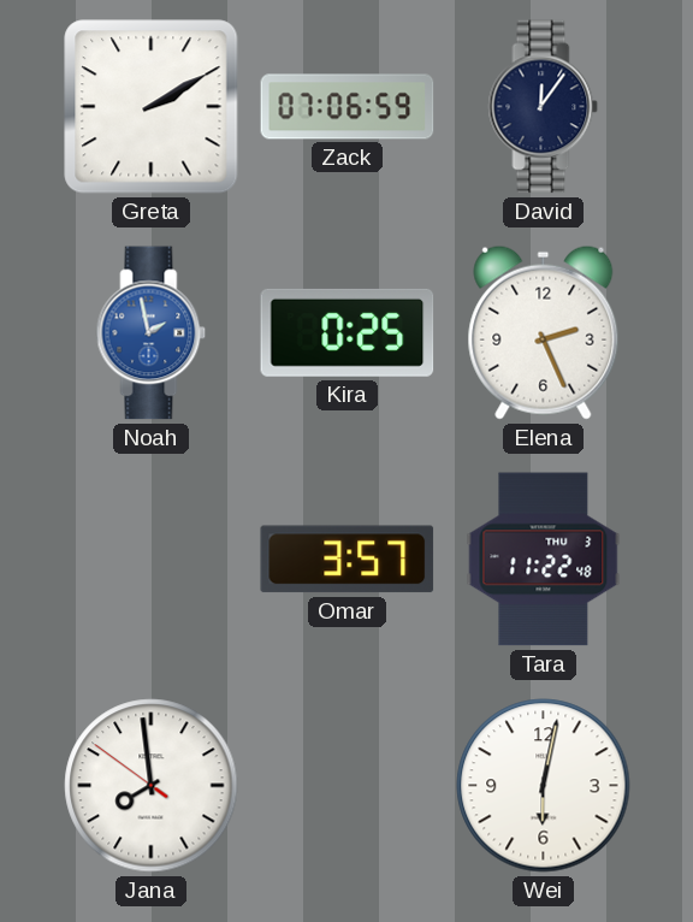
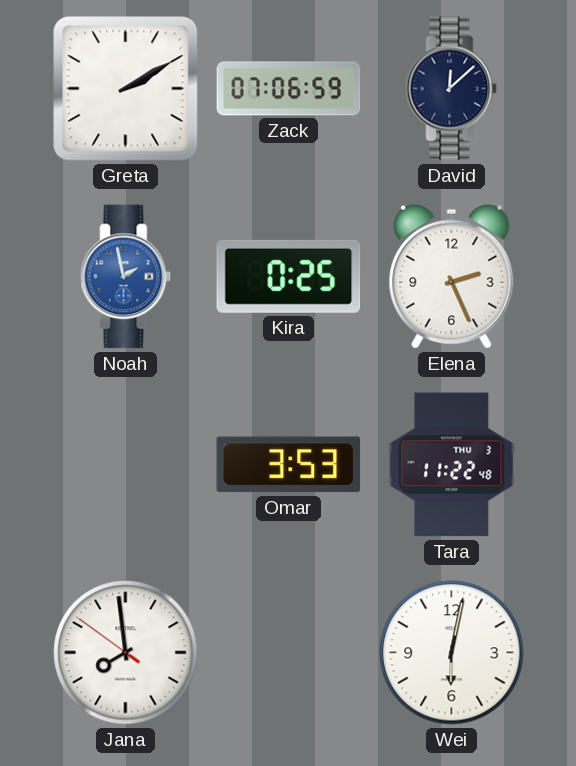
David: 12:06 -> 12:08 (452, 89)
Omar: 3:57 -> 3:53 (289, 465)
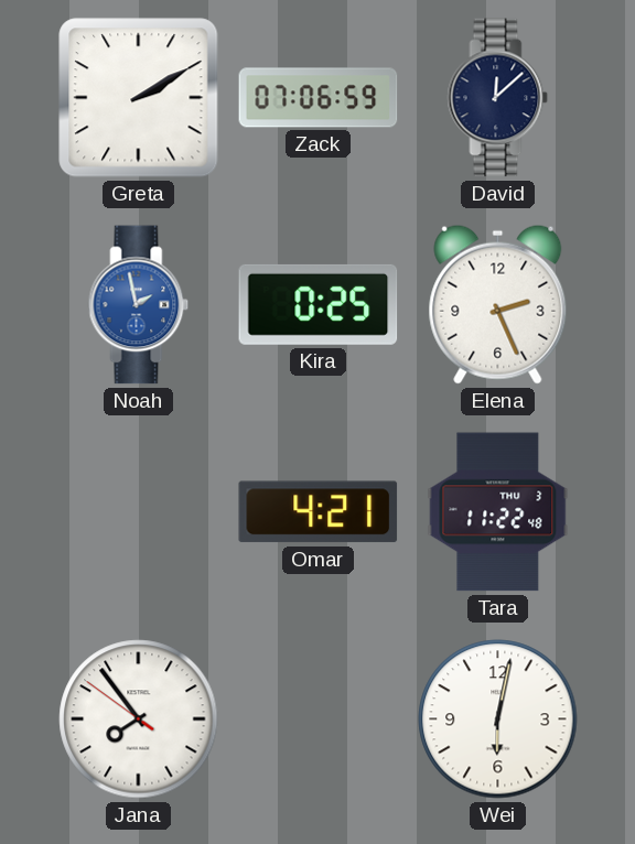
Omar: 3:53 -> 4:21 (319, 512)
Jana: 7:58 -> 7:53 (139, 719)
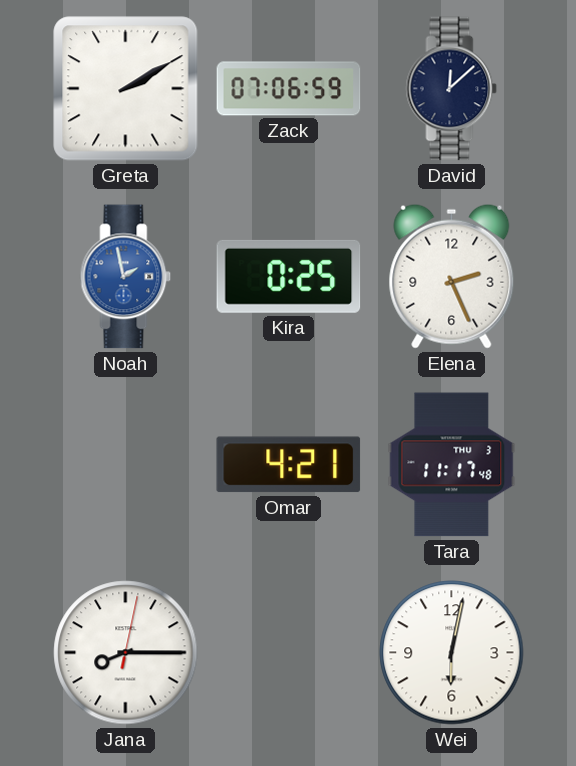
Tara: 11:22 -> 11:17 (452, 465)
Jana: 7:53 -> 8:15 (126, 653)
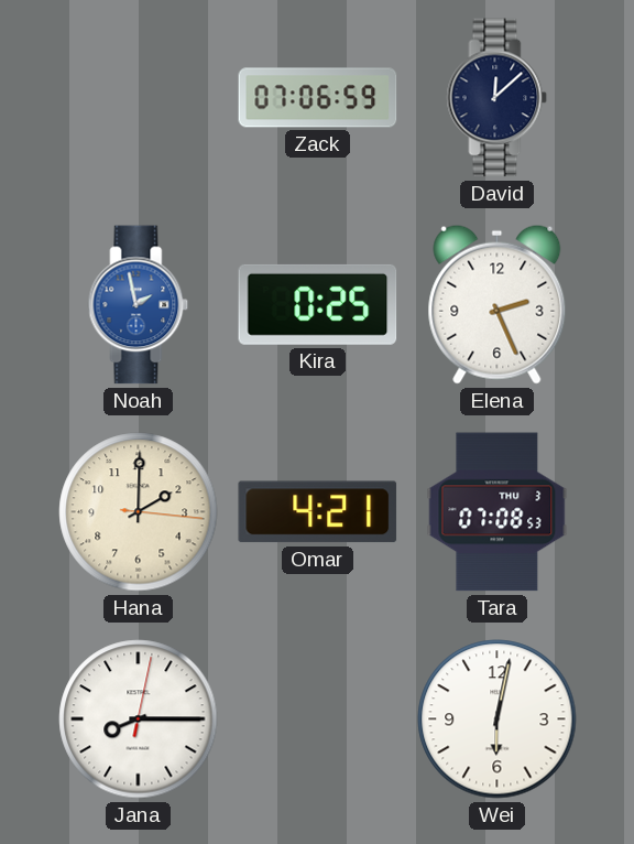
Greta: 2:10 -> none (126, 89)
Hana: none -> 2:00 (139, 512)
Tara: 11:17 -> 07:08 (498, 512)
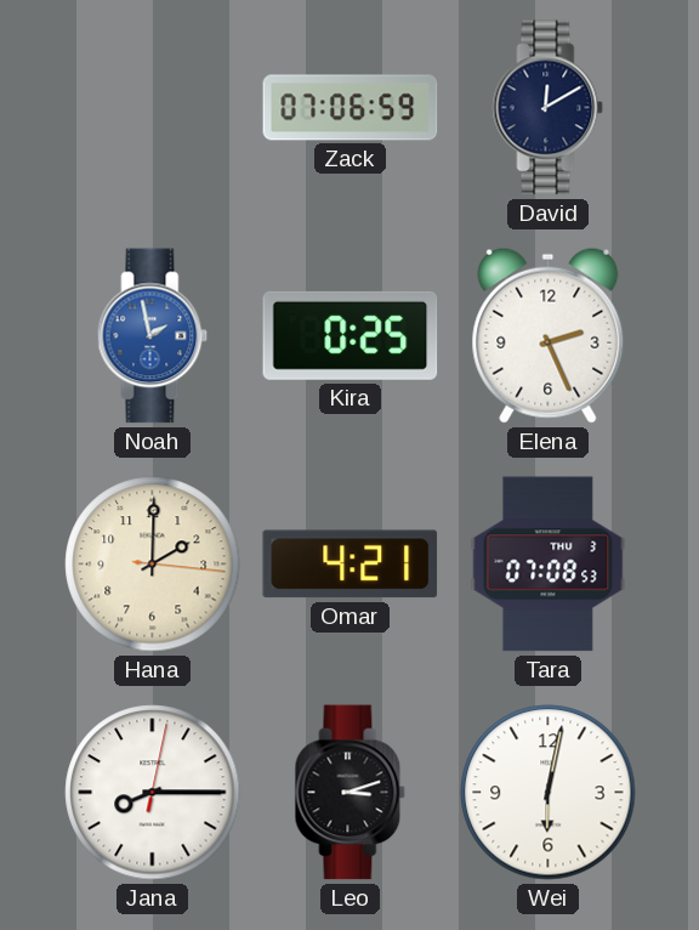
David: 12:08 -> 12:10 (549, 108)
Leo: none -> 3:12 (351, 793)
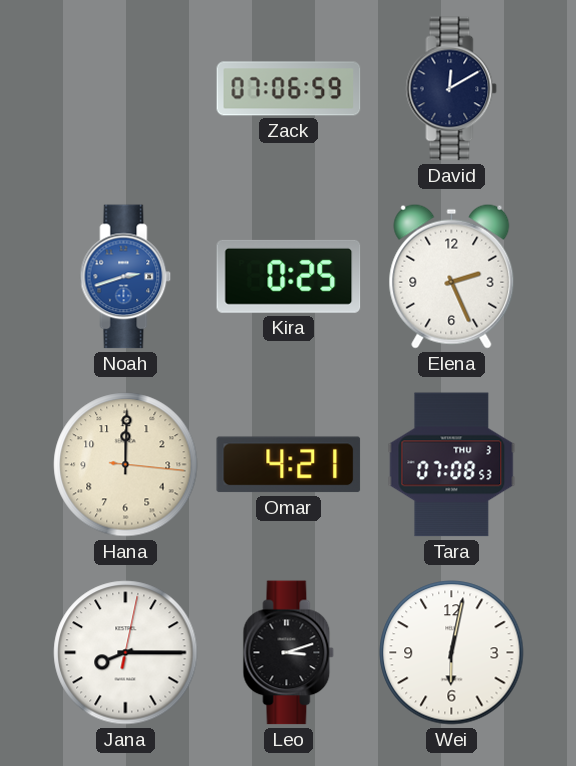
Noah: 1:58 -> 2:42 (126, 277)
Hana: 2:00 -> 12:00 (126, 465)
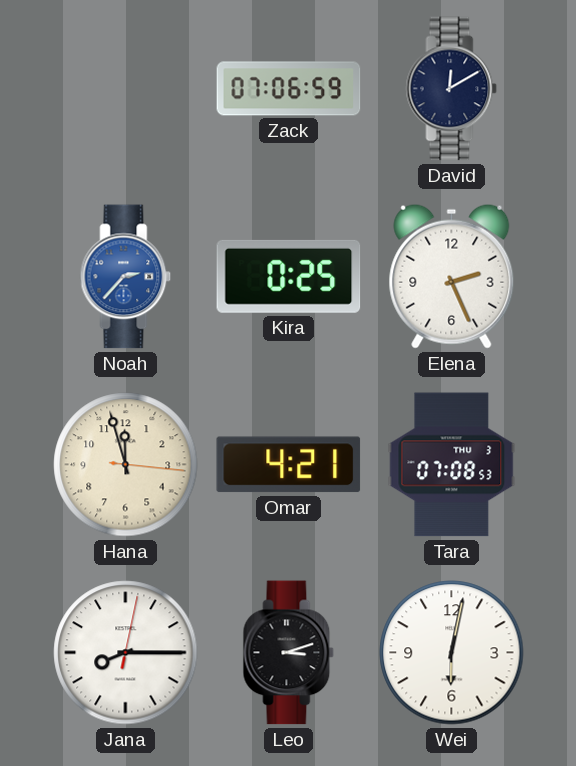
Noah: 2:42 -> 2:37 (126, 277)
Hana: 12:00 -> 11:57 (126, 465)
